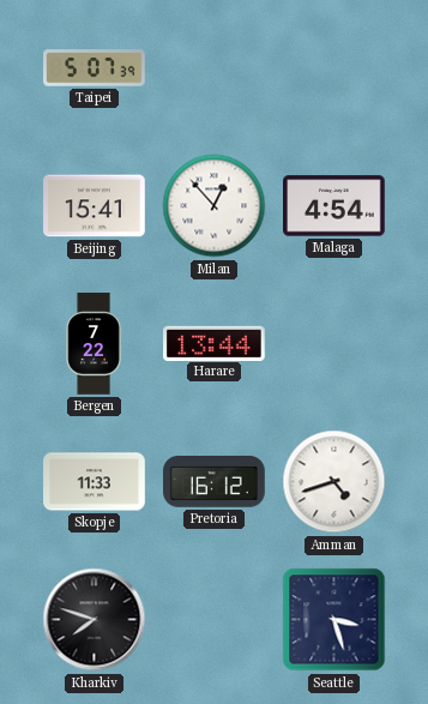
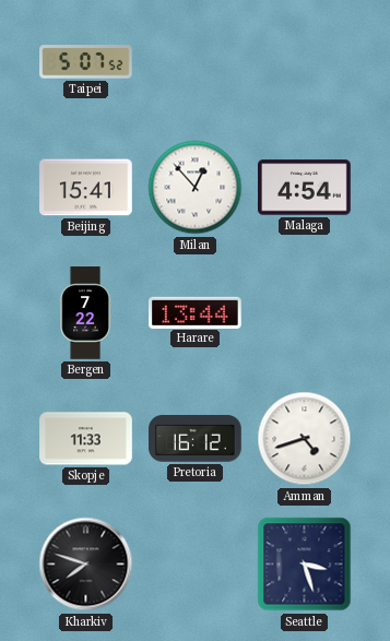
Taipei: 5:07:39 -> 5:07:52 (86, 62)
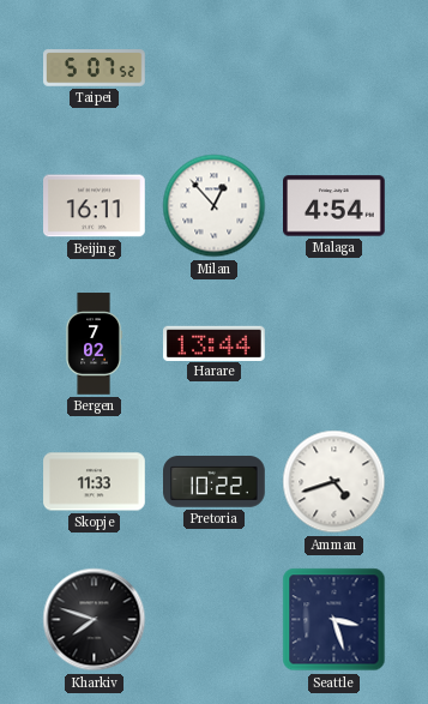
Beijing: 15:41 -> 16:11 (95, 206)
Bergen: 7:22 -> 7:02 (94, 344)
Pretoria: 16:12 -> 10:22 (215, 482)
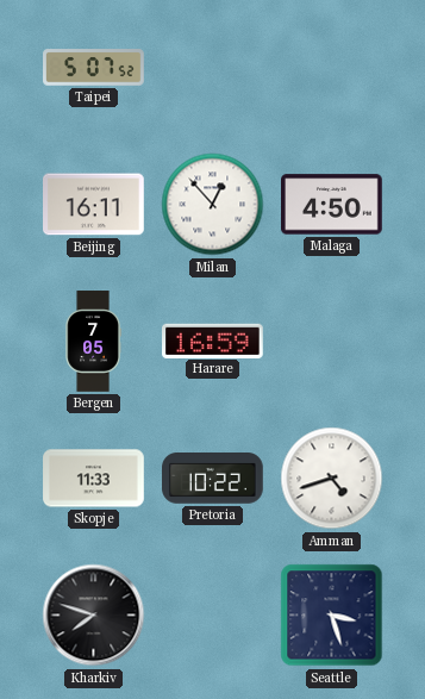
Malaga: 4:54 -> 4:50 (332, 205)
Bergen: 7:02 -> 7:05 (93, 342)
Harare: 13:44 -> 16:59 (213, 341)
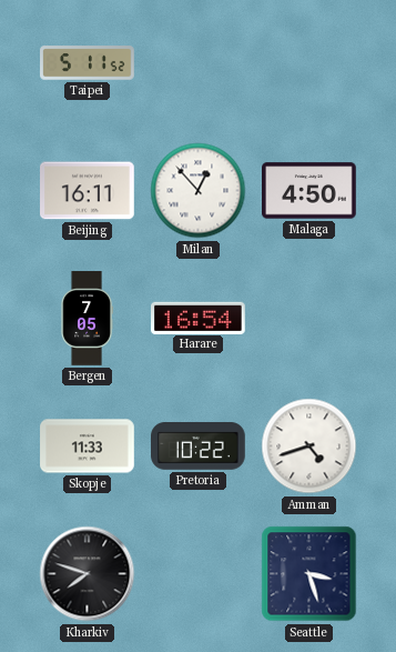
Taipei: 5:07 -> 5:11 (88, 63)
Harare: 16:59 -> 16:54 (199, 318)
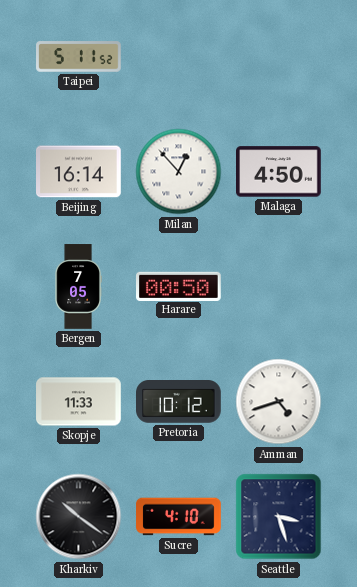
Beijing: 16:11 -> 16:14 (79, 172)
Harare: 16:54 -> 00:50 (179, 286)
Pretoria: 10:22 -> 10:12 (179, 402)
Kharkiv: 7:48 -> 10:21 (79, 517)
Sucre: none -> 4:10 (179, 517)
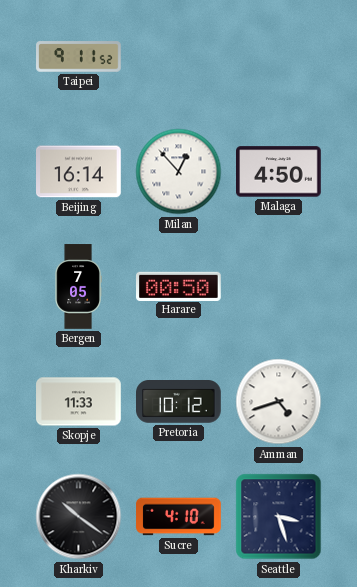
Taipei: 5:11 -> 9:11 (79, 57)
